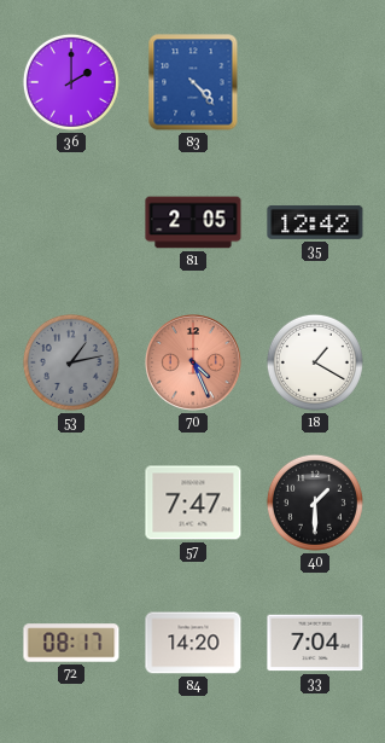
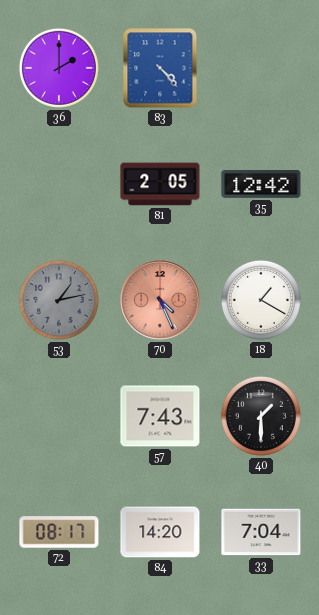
57: 7:47 -> 7:43 (160, 416)
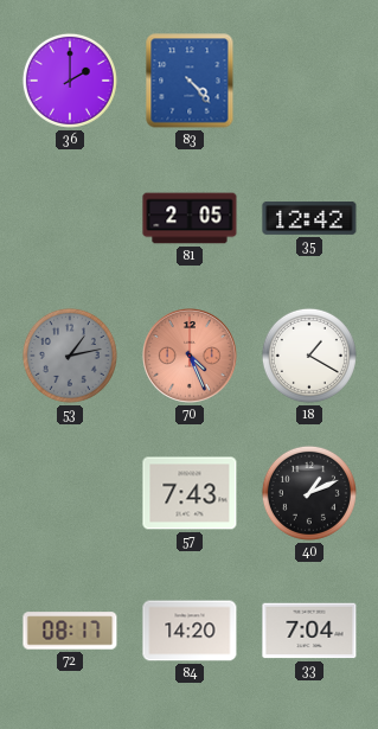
40: 1:30 -> 1:11 (309, 493)
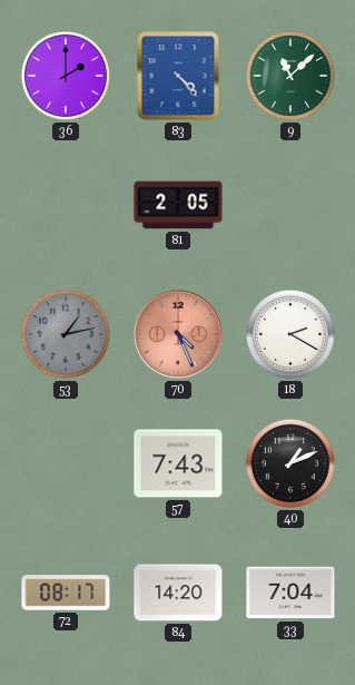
9: none -> 11:08 (290, 76)
35: 12:42 -> none (309, 219)
18: 1:20 -> 2:20 (290, 334)
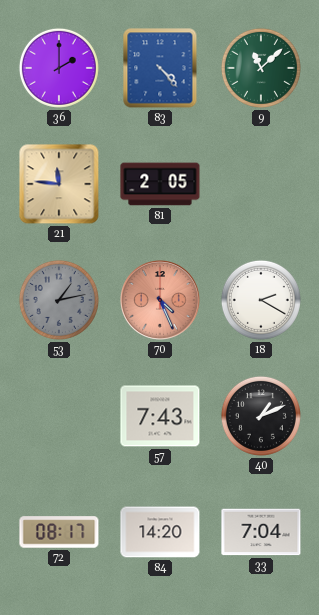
21: none -> 11:46 (59, 184)
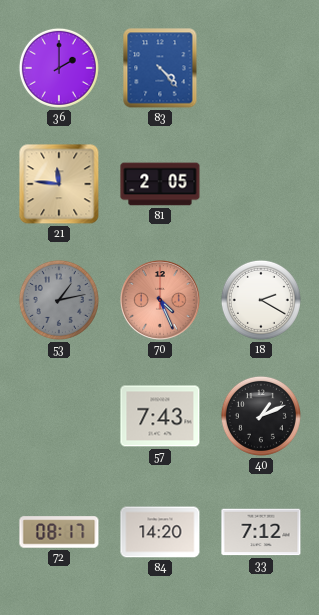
9: 11:08 -> none (261, 68)
33: 7:04 -> 7:12 (261, 532)
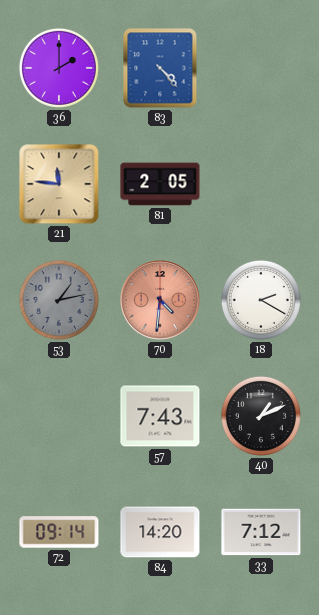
70: 4:26 -> 4:31 (160, 300)
72: 08:17 -> 09:14 (59, 532)
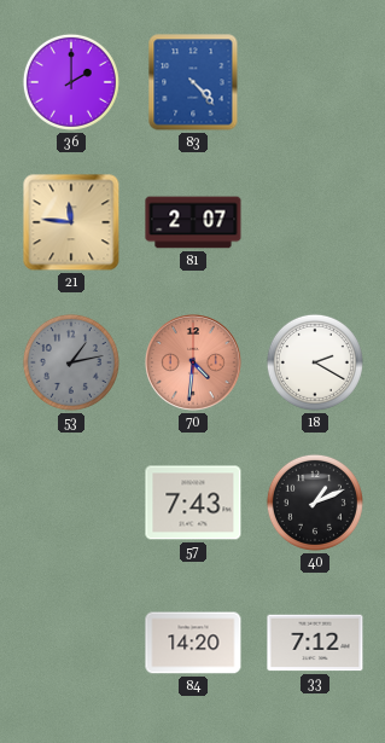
81: 2:05 -> 2:07 (193, 222)
72: 09:14 -> none (59, 532)
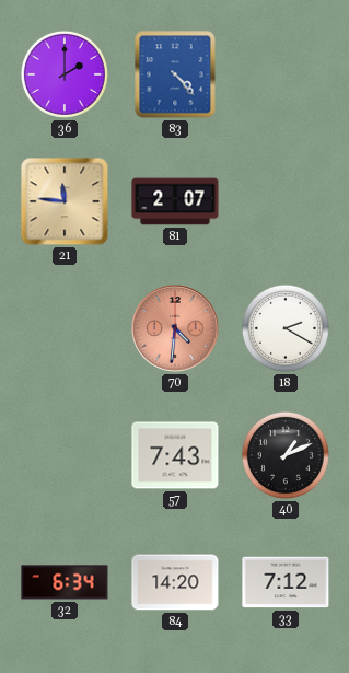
53: 1:13 -> none (71, 362)
32: none -> 6:34 (65, 582)
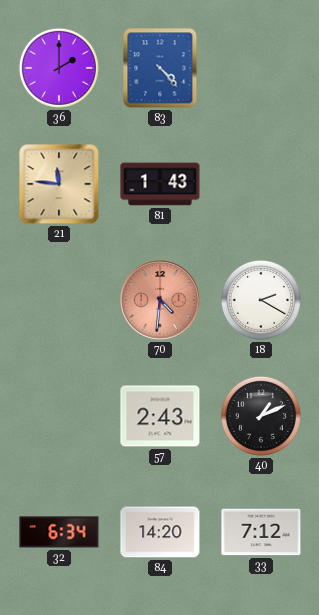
81: 2:07 -> 1:43 (160, 184)
57: 7:43 -> 2:43 (160, 416)
